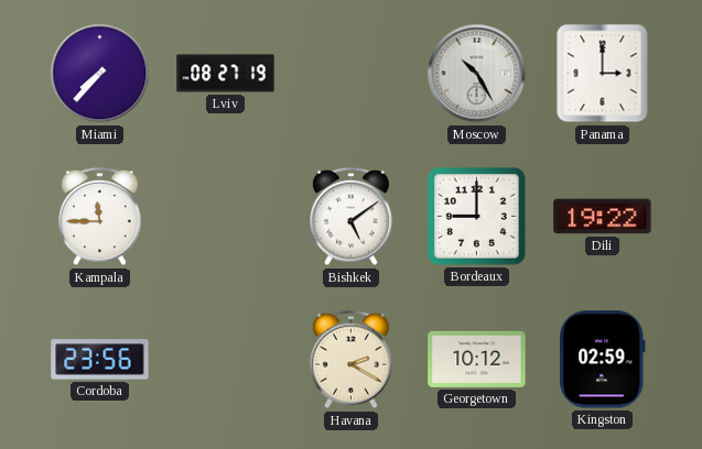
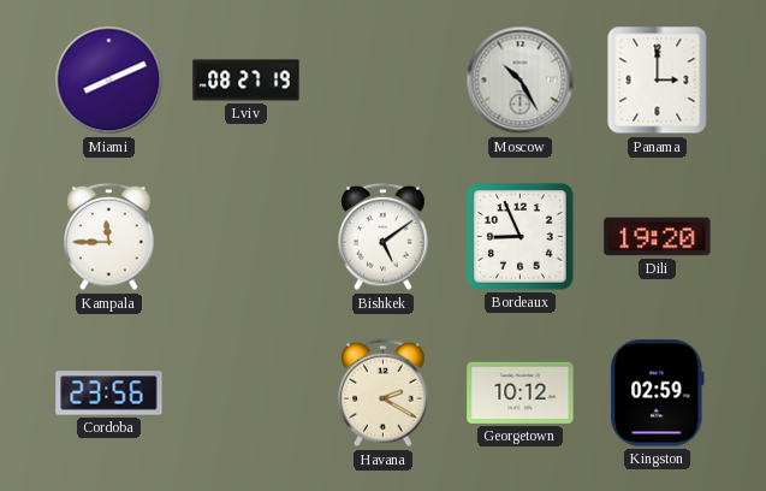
Miami: 7:37 -> 8:11 (109, 81)
Bordeaux: 9:00 -> 8:56 (521, 237)
Dili: 19:22 -> 19:20 (658, 237)
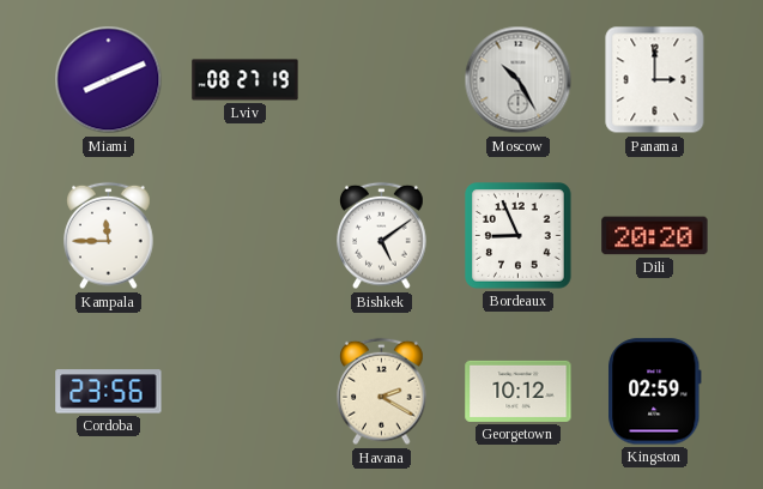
Dili: 19:20 -> 20:20 (655, 236)
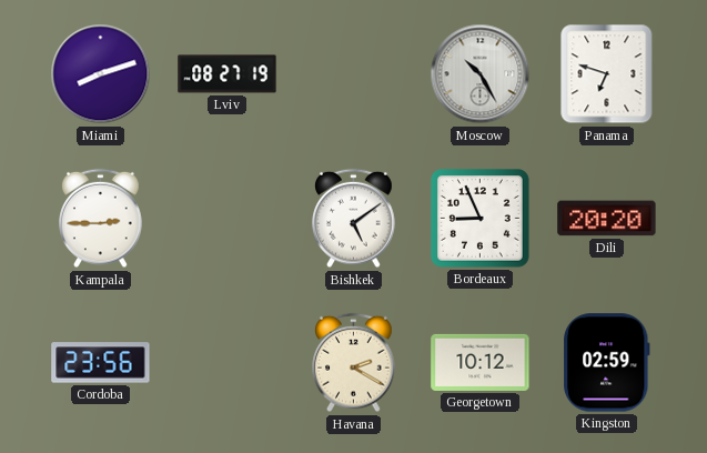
Miami: 8:11 -> 8:12 (101, 74)
Panama: 3:00 -> 6:48 (607, 74)
Kampala: 11:45 -> 2:45 (101, 219)
